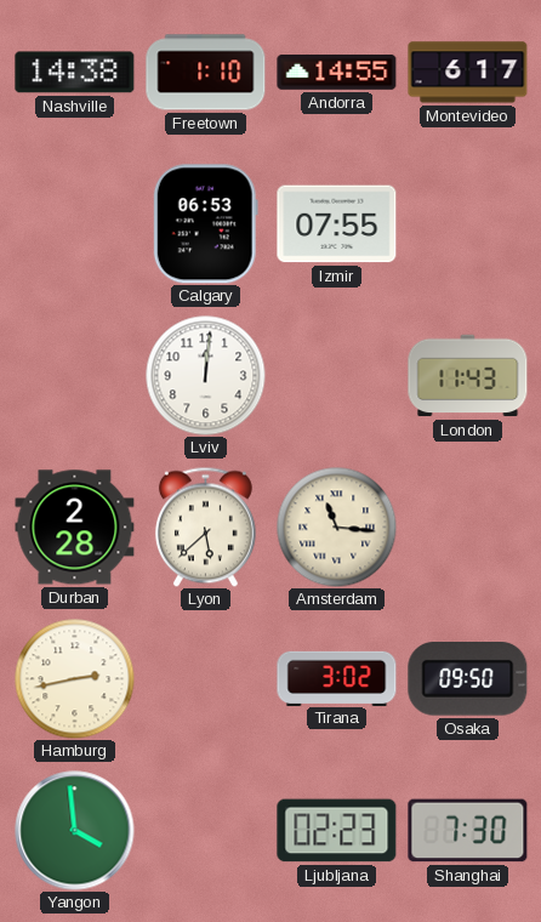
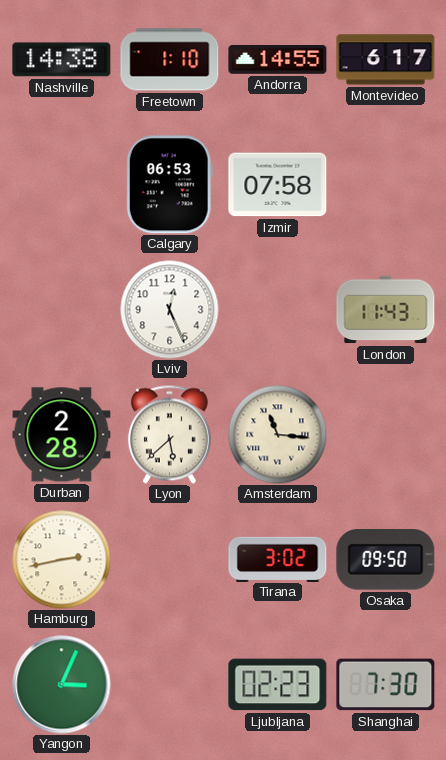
Izmir: 07:55 -> 07:58 (278, 185)
Lviv: 12:01 -> 12:26 (170, 310)
Yangon: 3:59 -> 3:04 (62, 685)
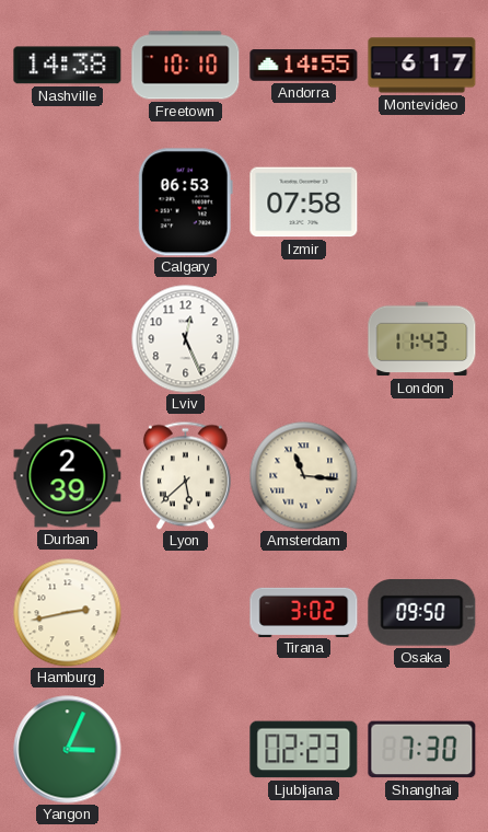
Freetown: 1:10 -> 10:10 (186, 66)
Durban: 2:28 -> 2:39 (68, 476)
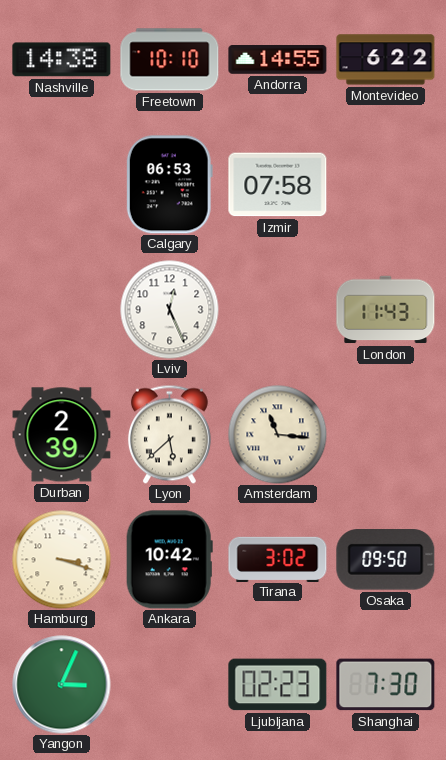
Montevideo: 6:17 -> 6:22 (386, 60)
Hamburg: 2:43 -> 3:18 (62, 560)
Ankara: none -> 10:42 (169, 560)
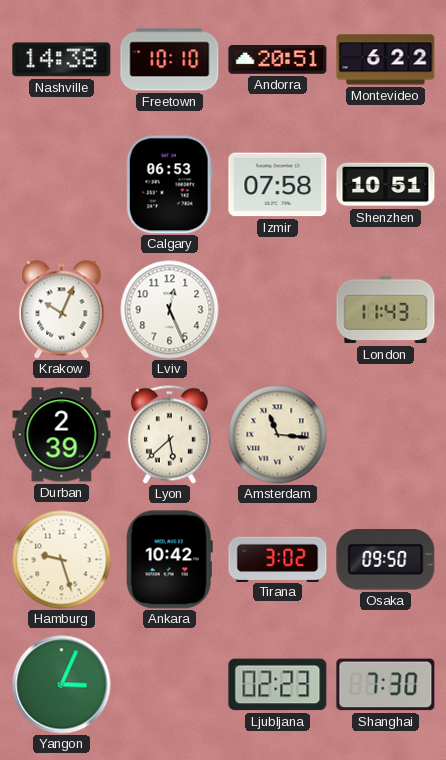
Andorra: 14:55 -> 20:51 (278, 60)
Shenzhen: none -> 10:51 (386, 185)
Krakow: none -> 10:04 (62, 310)
Hamburg: 3:18 -> 9:27 (62, 560)
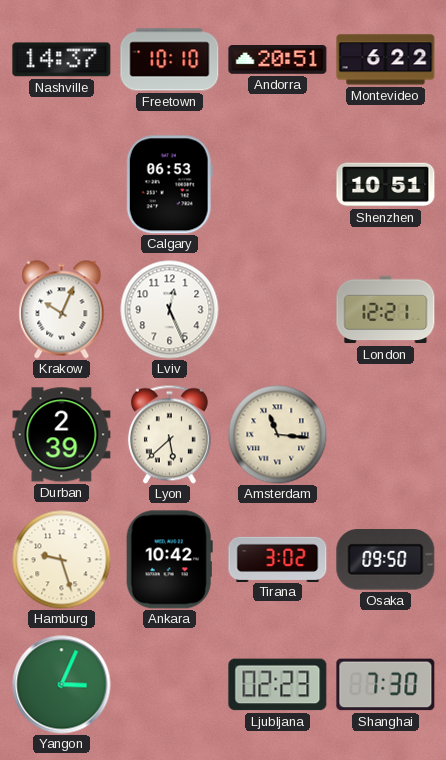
Nashville: 14:38 -> 14:37 (62, 60)
Izmir: 07:58 -> none (278, 185)
London: 11:43 -> 12:21 (386, 310)
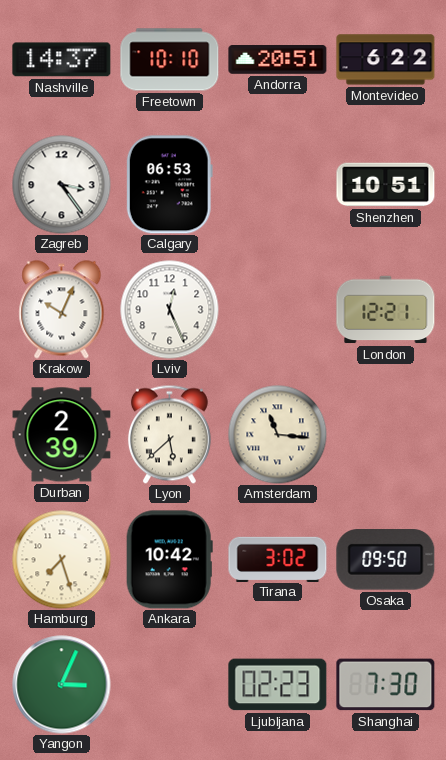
Zagreb: none -> 3:24 (62, 185)
Hamburg: 9:27 -> 7:27 (62, 560)
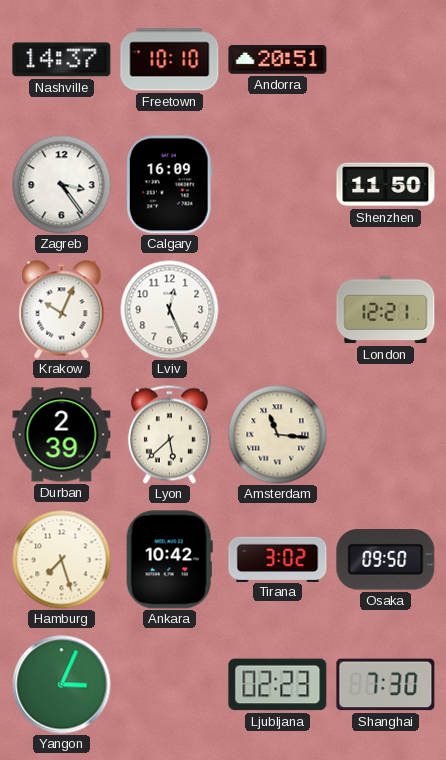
Montevideo: 6:22 -> none (386, 60)
Calgary: 06:53 -> 16:09 (169, 185)
Shenzhen: 10:51 -> 11:50 (386, 185)
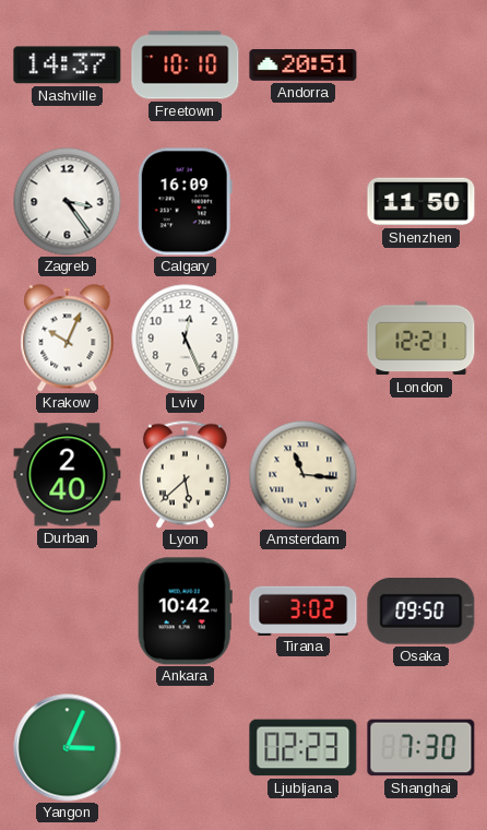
Durban: 2:39 -> 2:40 (68, 475)
Hamburg: 7:27 -> none (62, 560)
